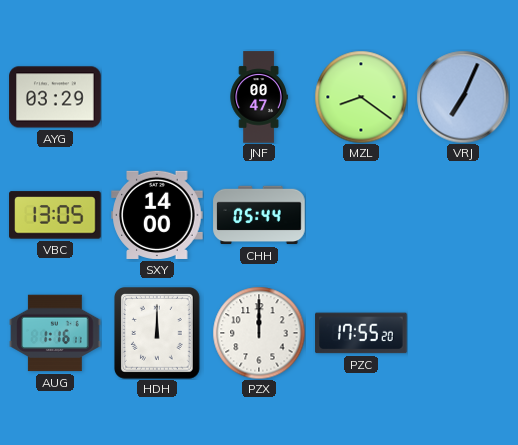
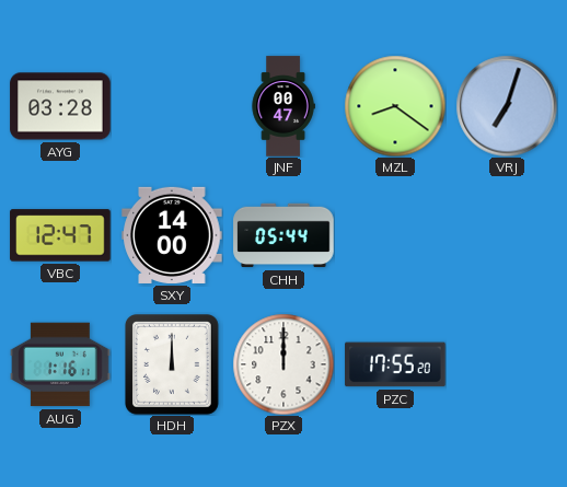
AYG: 03:29 -> 03:28 (60, 106)
VRJ: 7:04 -> 7:03 (507, 106)
VBC: 13:05 -> 12:47 (60, 235)
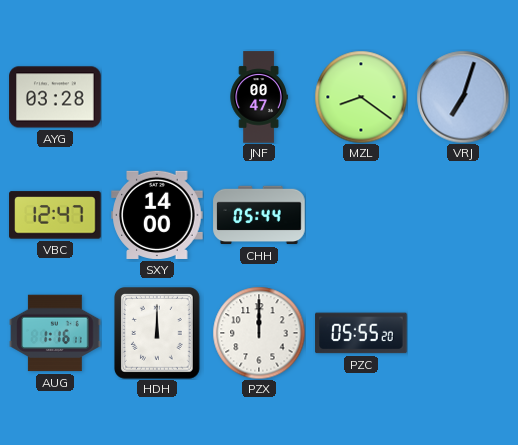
PZC: 17:55 -> 05:55 (361, 333)
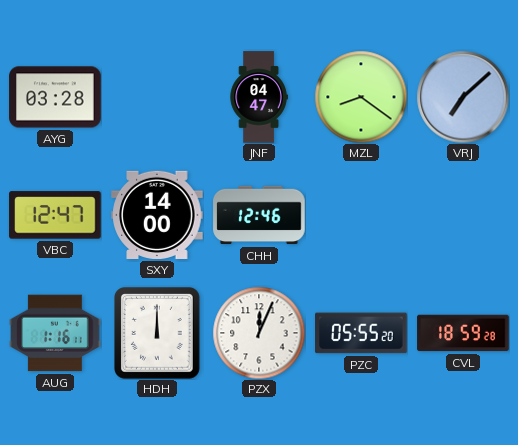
JNF: 00:47 -> 04:47 (259, 97)
VRJ: 7:03 -> 7:08 (463, 97)
CHH: 05:44 -> 12:46 (259, 215)
PZX: 12:00 -> 12:04 (259, 333)
CVL: none -> 18:59 (463, 333)
